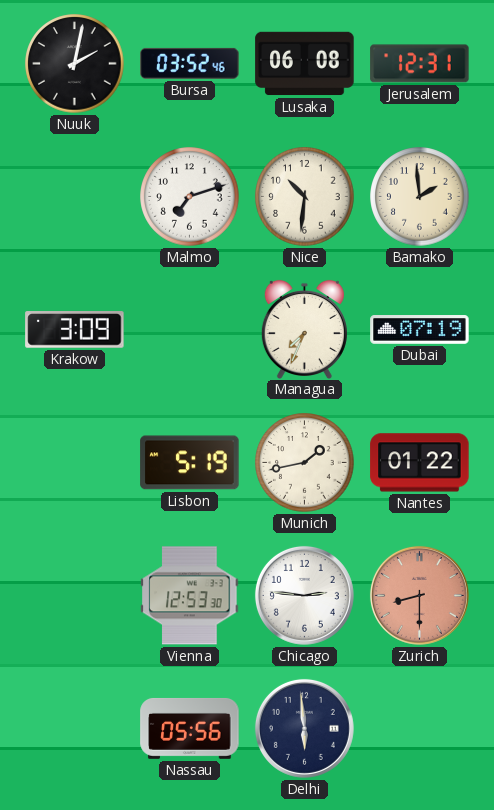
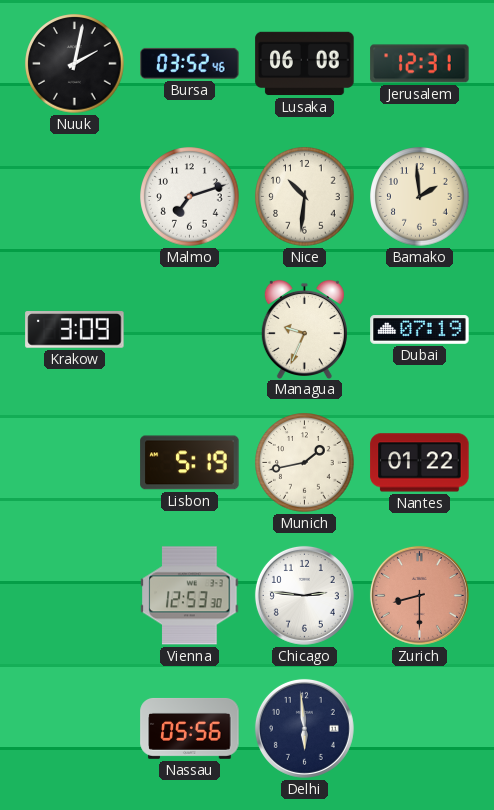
Managua: 7:34 -> 9:34 (304, 329)
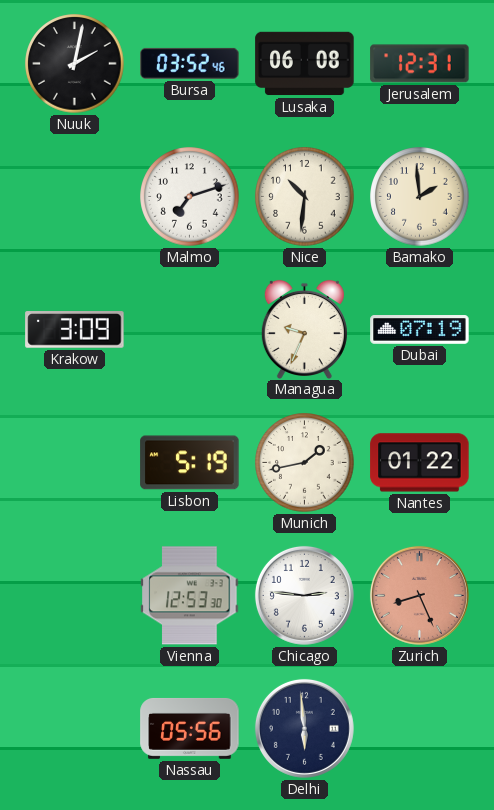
Zurich: 8:30 -> 8:26 (419, 595)
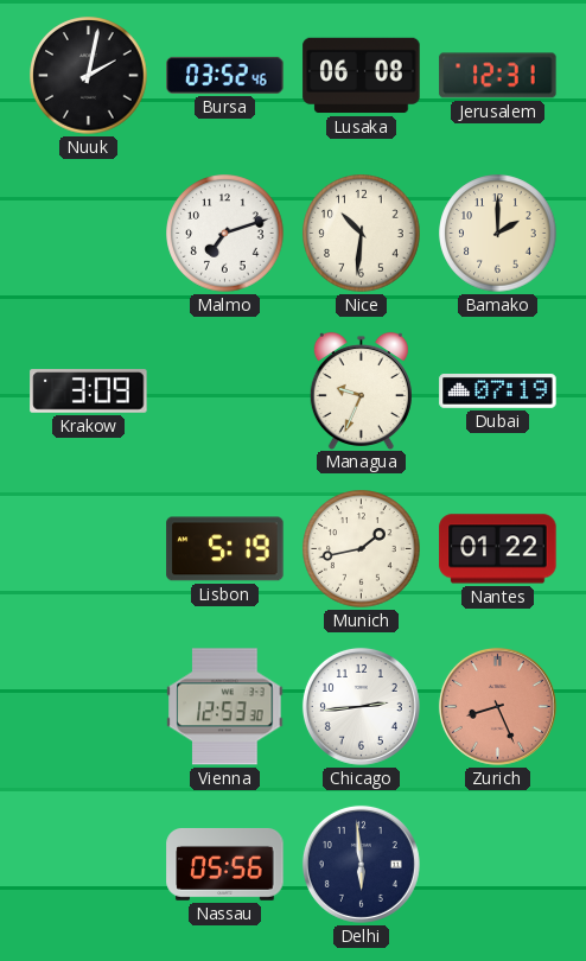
Bamako: 1:59 -> 2:00 (498, 234)
Chicago: 2:46 -> 2:44 (361, 706)
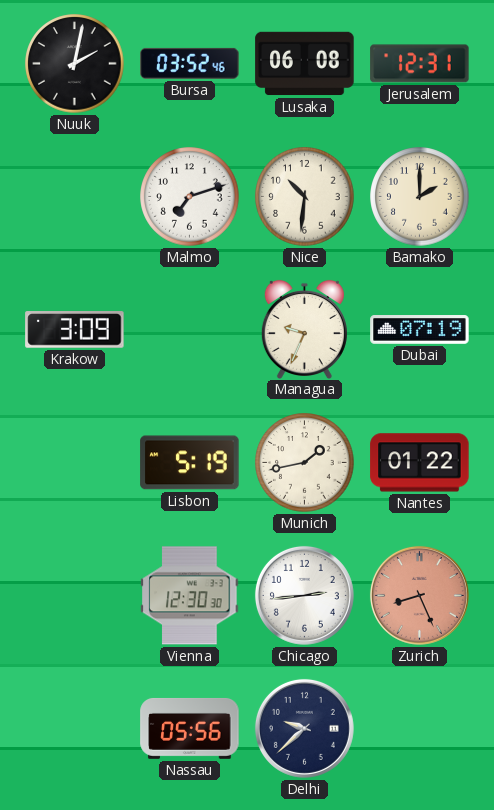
Vienna: 12:53 -> 12:30 (190, 596)
Delhi: 5:59 -> 9:38 (304, 728)
